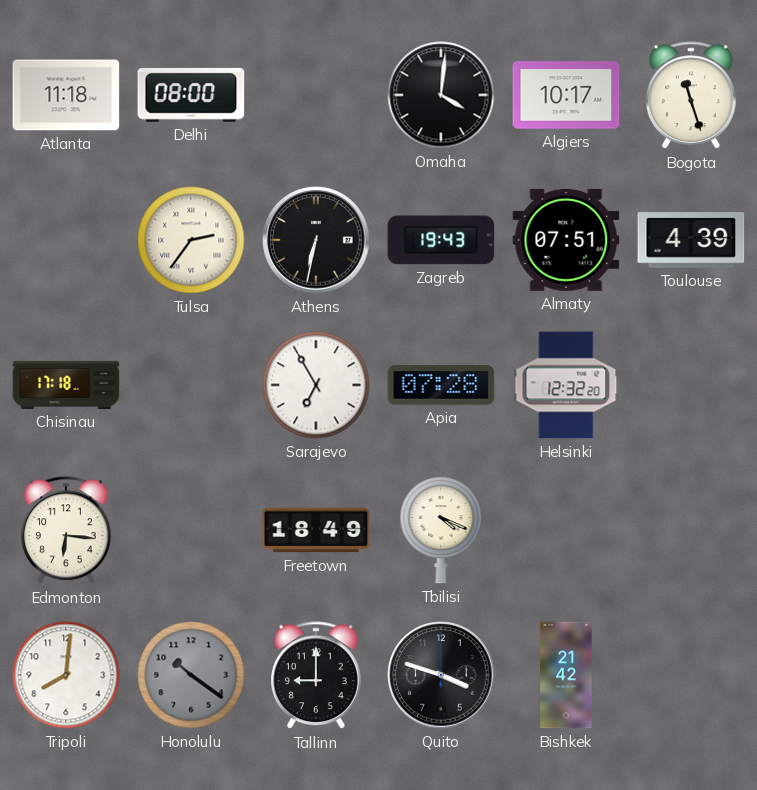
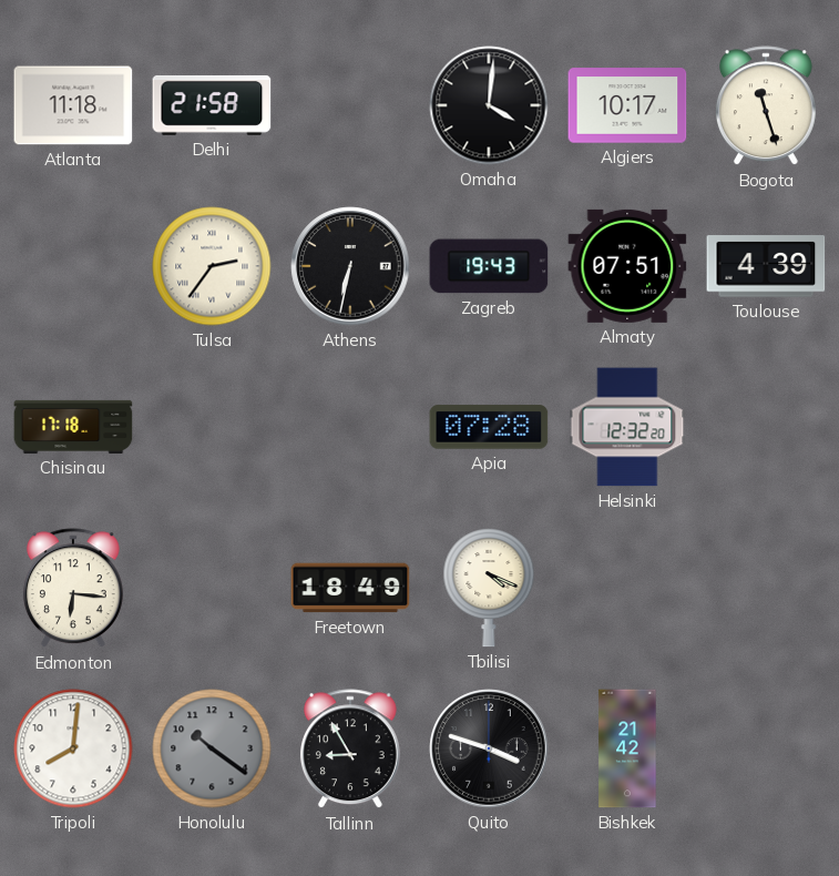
Delhi: 08:00 -> 21:58 (212, 105)
Sarajevo: 6:55 -> none (316, 385)
Tallinn: 9:00 -> 8:55 (350, 750)
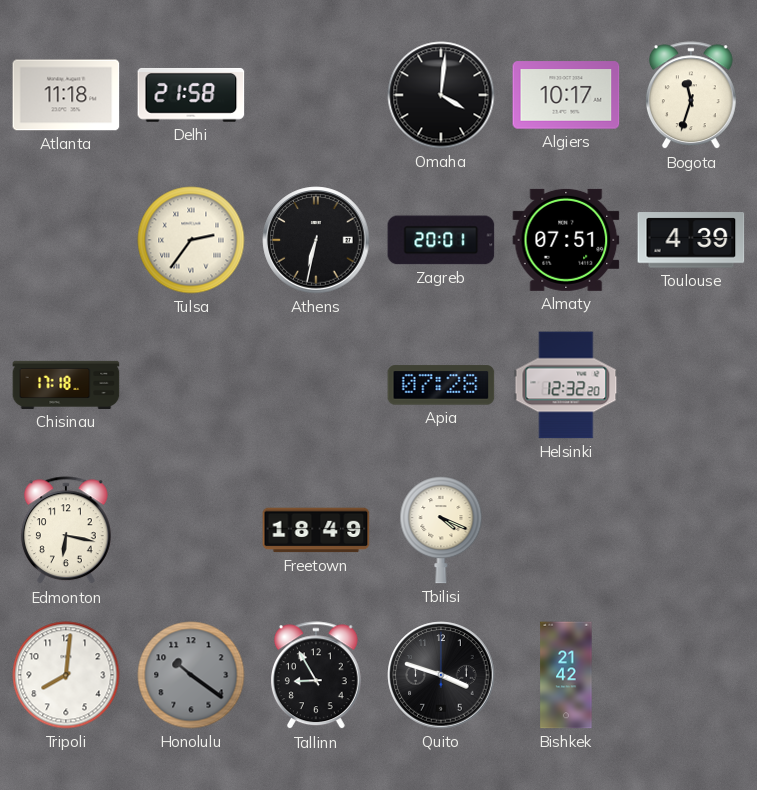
Bogota: 11:27 -> 11:33 (691, 96)
Zagreb: 19:43 -> 20:01 (441, 240)
Edmonton: 6:16 -> 6:17 (66, 531)
